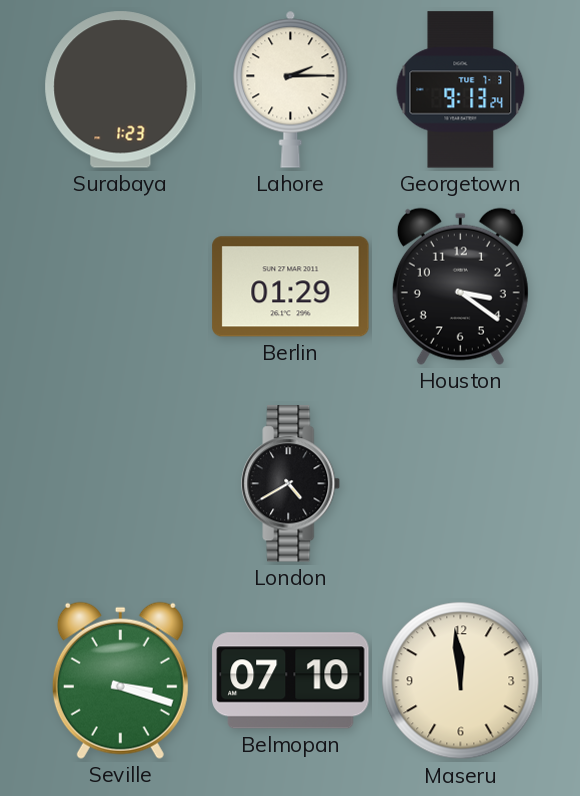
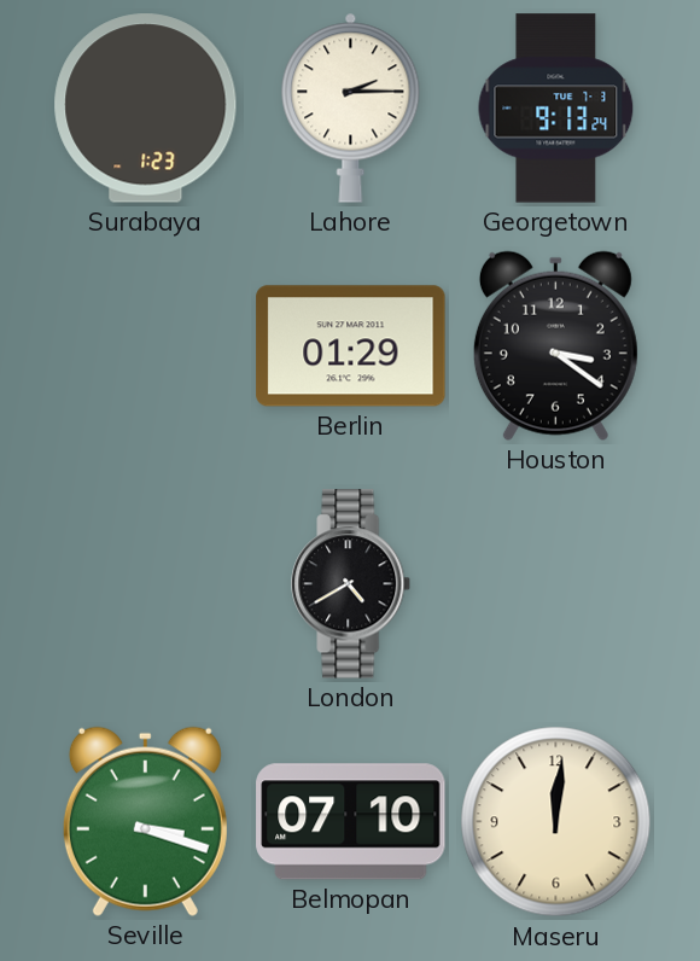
Maseru: 11:59 -> 12:01 (556, 822)
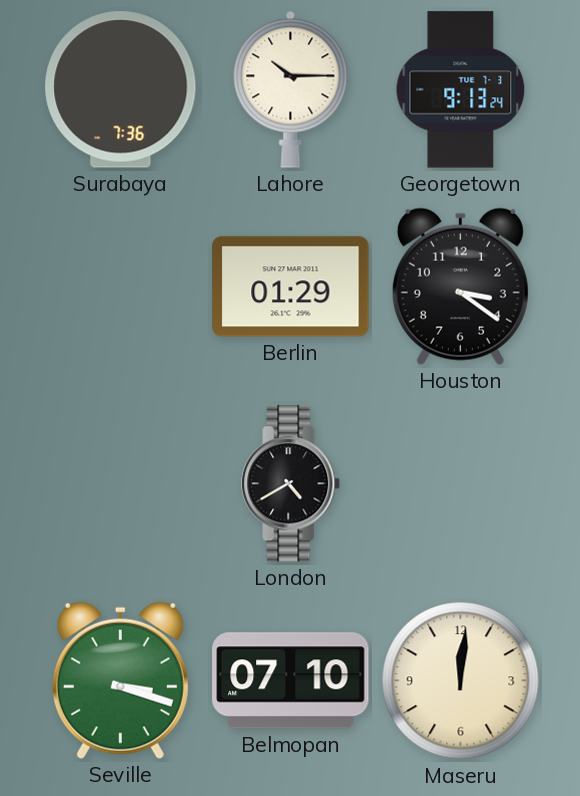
Surabaya: 1:23 -> 7:36 (121, 90)
Lahore: 2:15 -> 10:15 (291, 89)
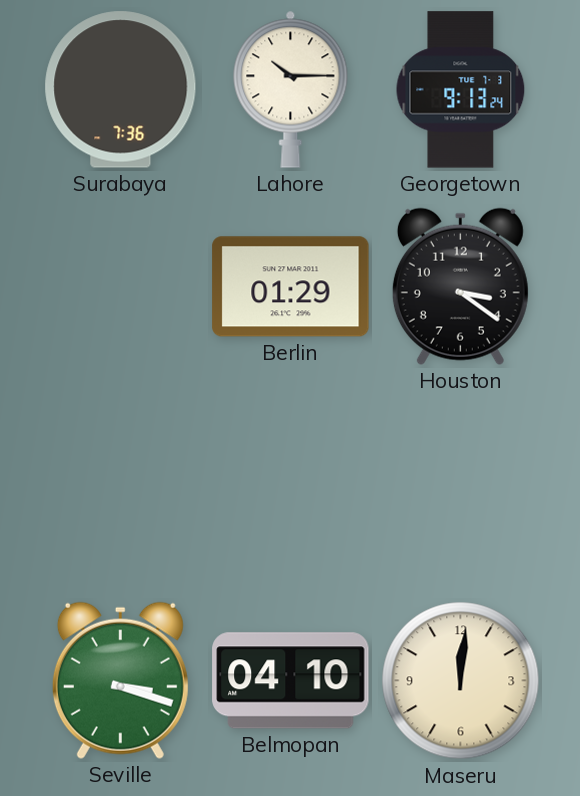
London: 4:40 -> none (291, 484)
Belmopan: 07:10 -> 04:10 (291, 681)
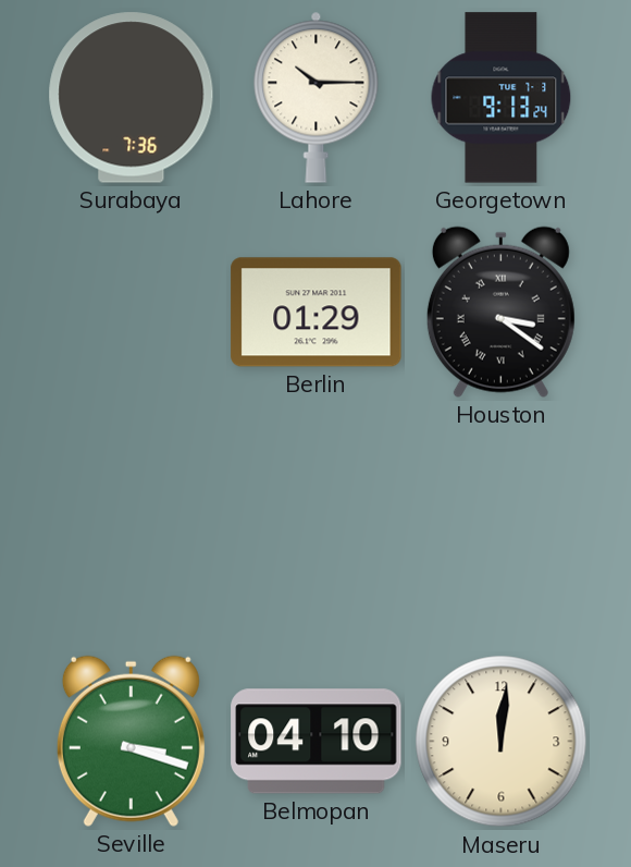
Houston numerals: Arabic -> Roman (500, 312)
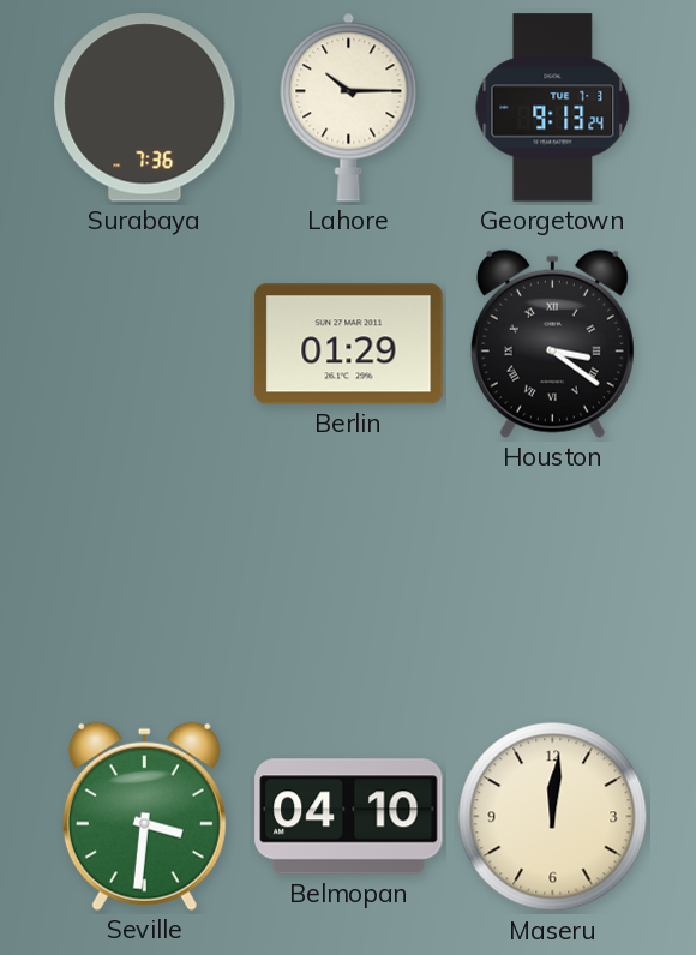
Seville: 3:18 -> 3:31 (144, 816)
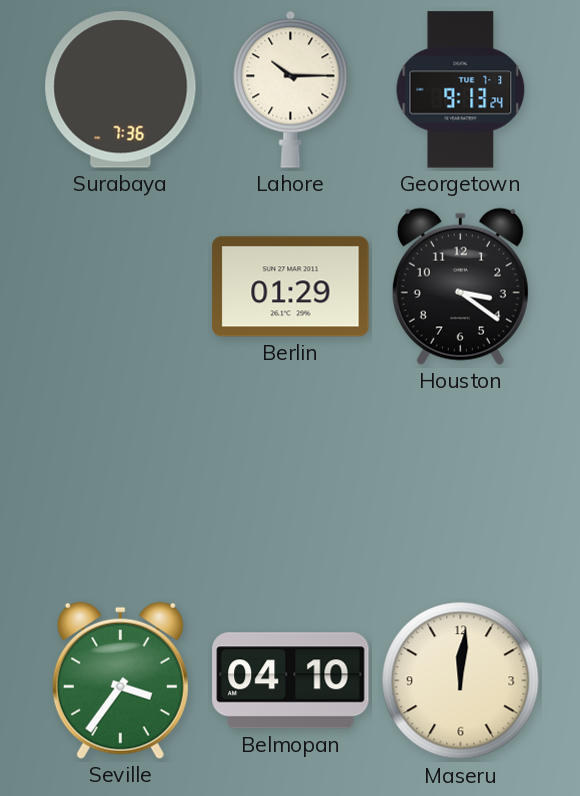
Houston numerals: Roman -> Arabic (460, 286)
Seville: 3:31 -> 3:36 (120, 680)
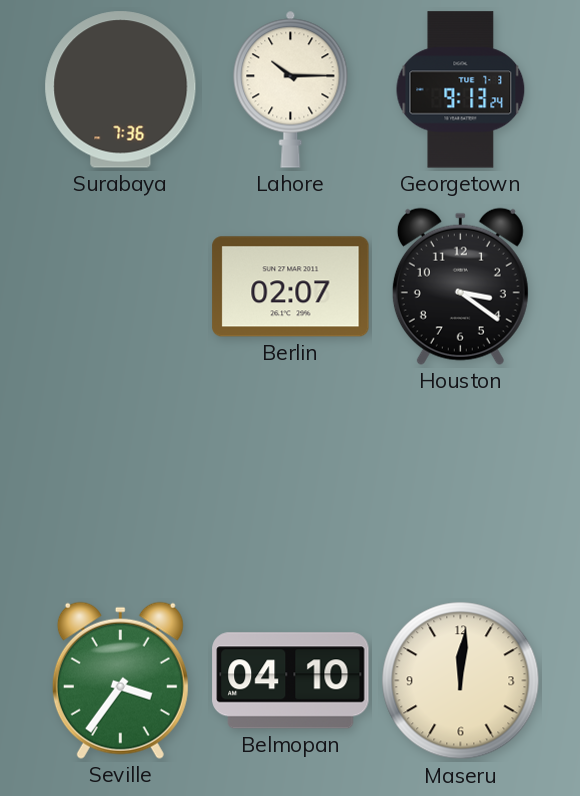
Berlin: 01:29 -> 02:07 (291, 287)
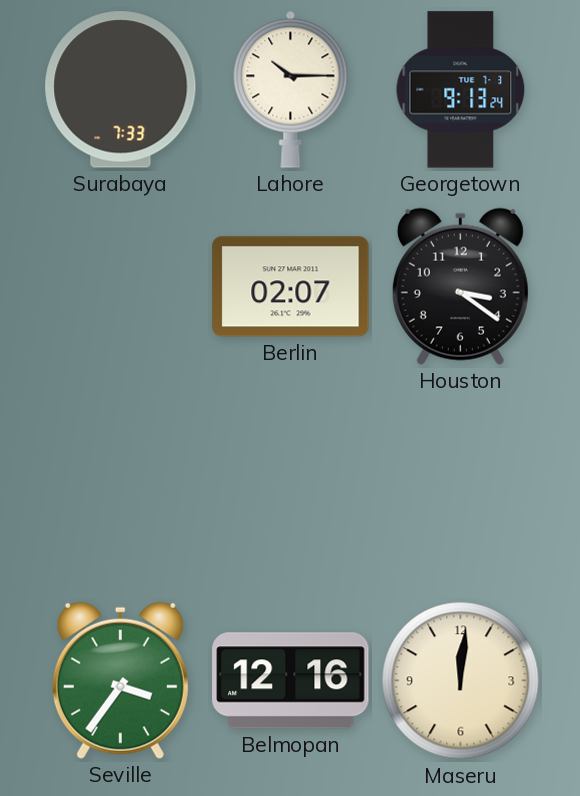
Surabaya: 7:36 -> 7:33 (121, 90)
Belmopan: 04:10 -> 12:16 (291, 681)
